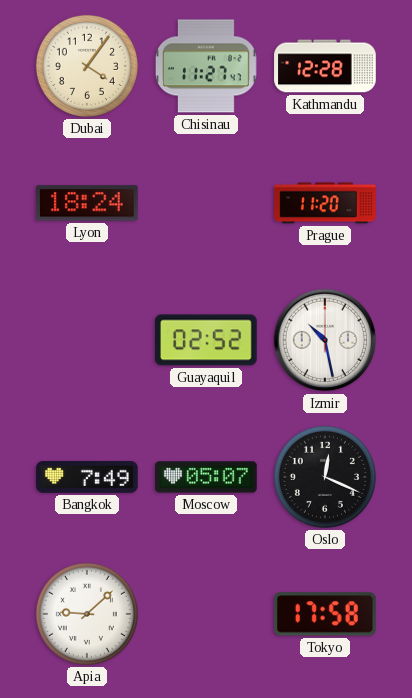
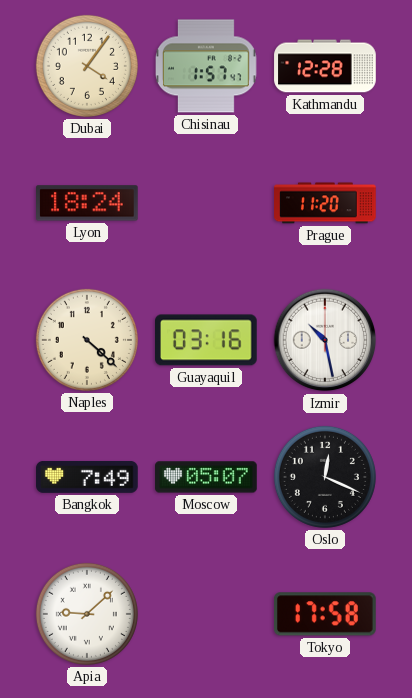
Chisinau: 11:27 -> 1:57 (207, 66)
Naples: none -> 4:22 (87, 340)
Guayaquil: 02:52 -> 03:16 (207, 340)
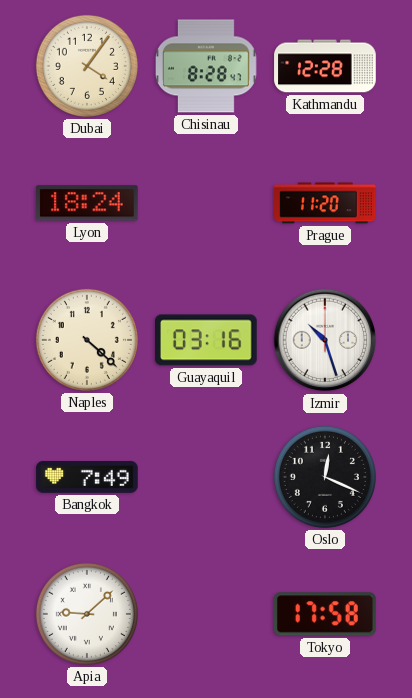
Chisinau: 1:57 -> 8:28 (207, 66)
Izmir: 10:28 -> 10:27 (325, 340)
Moscow: 05:07 -> none (206, 477)
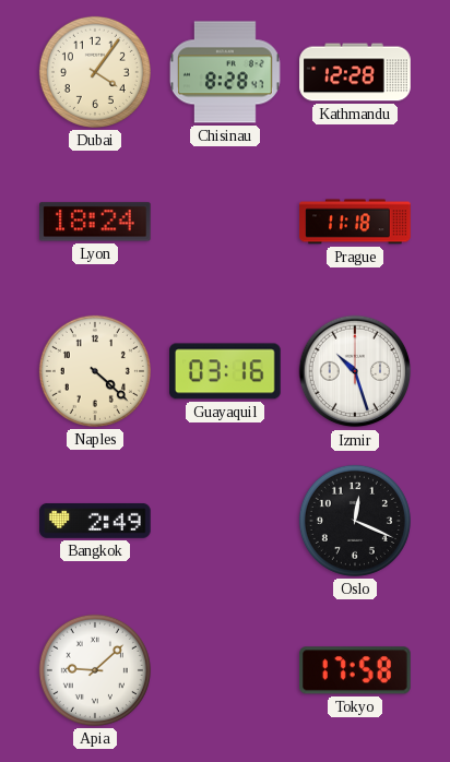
Prague: 11:20 -> 11:18 (355, 222)
Bangkok: 7:49 -> 2:49 (95, 521)
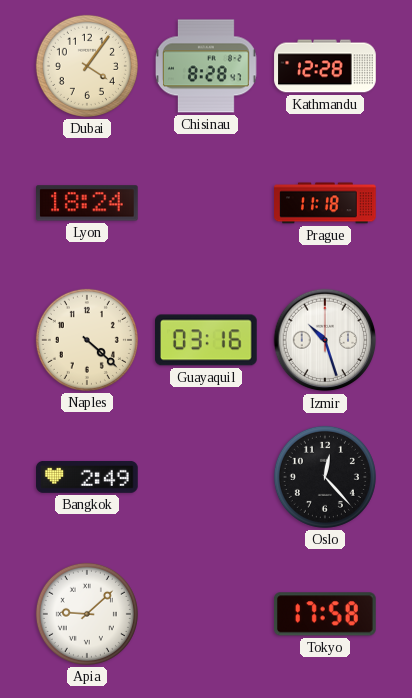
Oslo: 12:19 -> 12:23 (325, 477)
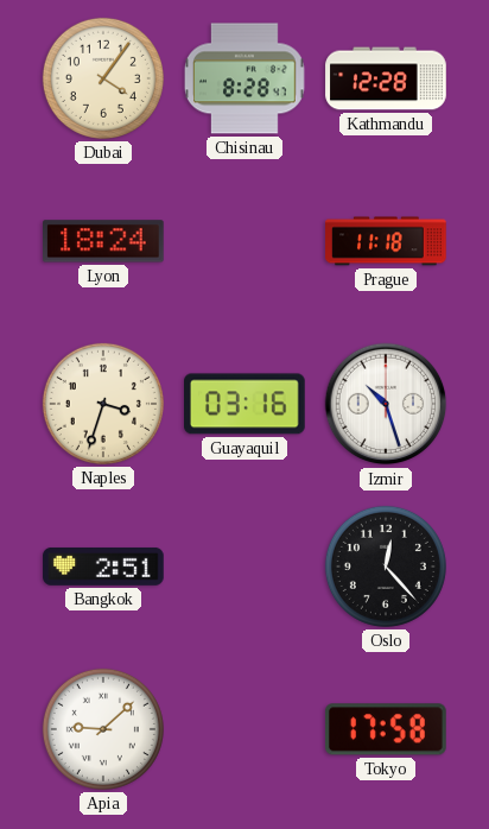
Naples: 4:22 -> 3:33 (103, 404)
Bangkok: 2:49 -> 2:51 (103, 567)
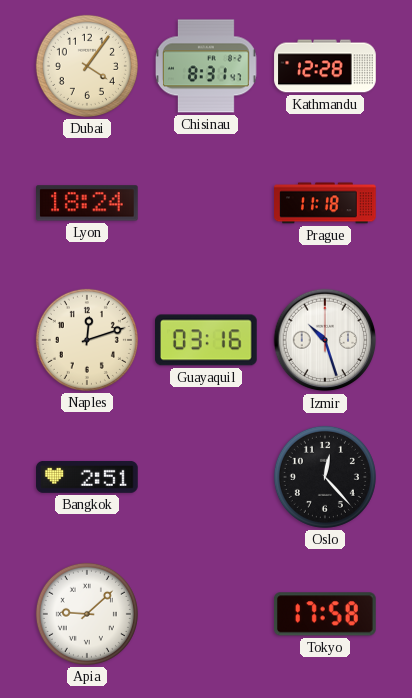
Chisinau: 8:28 -> 8:31 (207, 66)
Naples: 3:33 -> 12:12 (87, 340)
